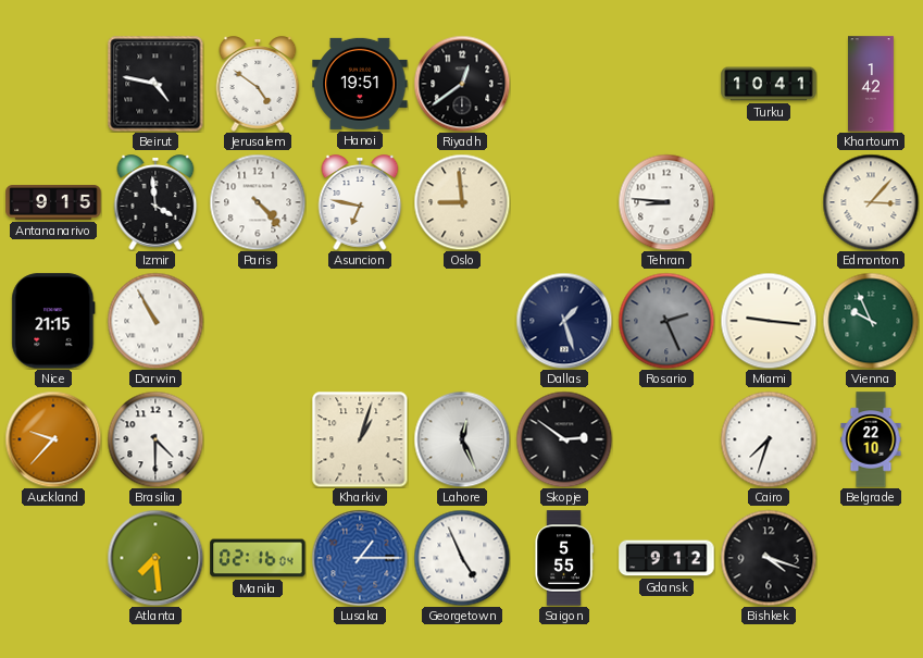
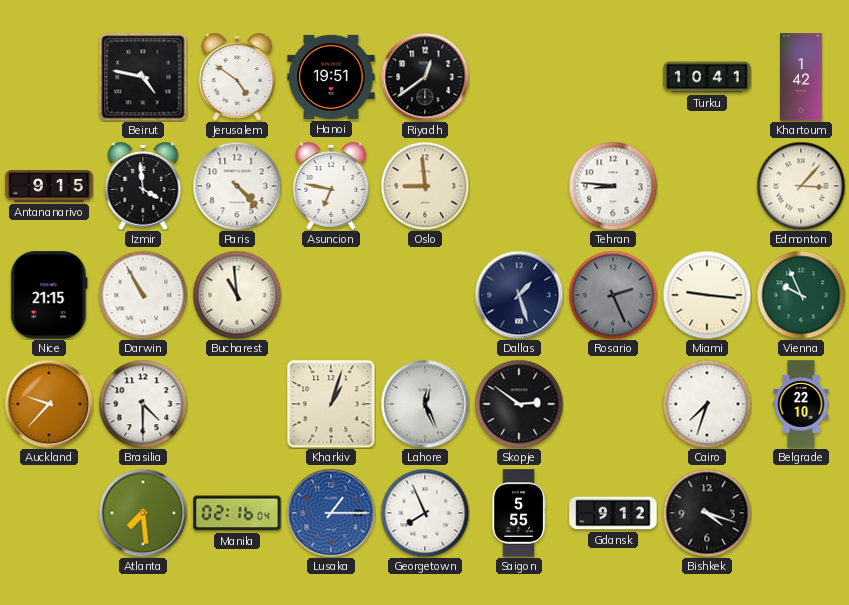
Bucharest: none -> 10:59 (237, 295)
Georgetown: 4:56 -> 7:56 (425, 513)
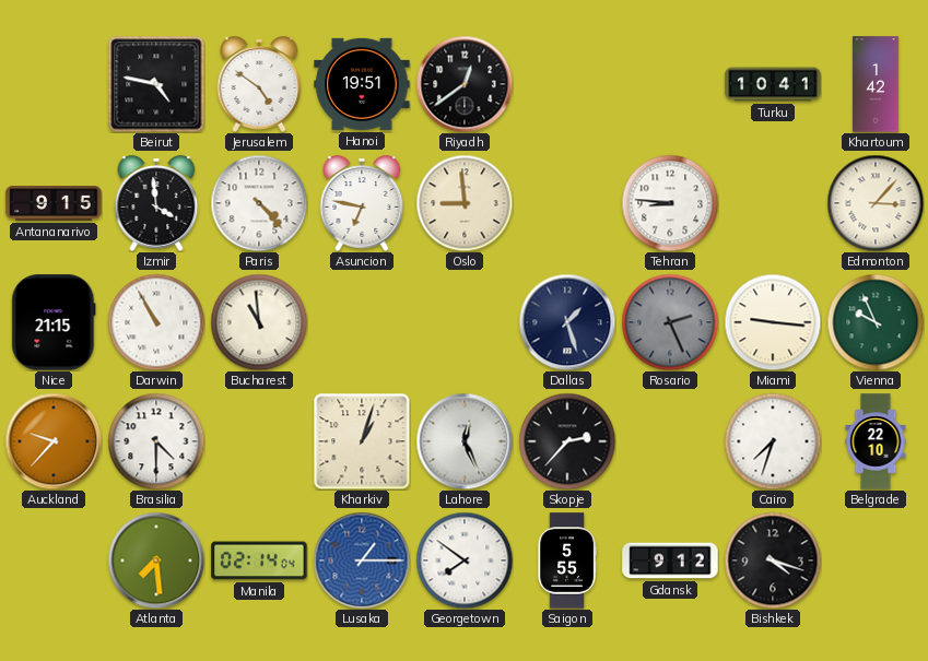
Skopje: 2:51 -> 2:37 (567, 441)
Manila: 02:16 -> 02:14 (259, 560)
Georgetown: 7:56 -> 7:51 (465, 560)
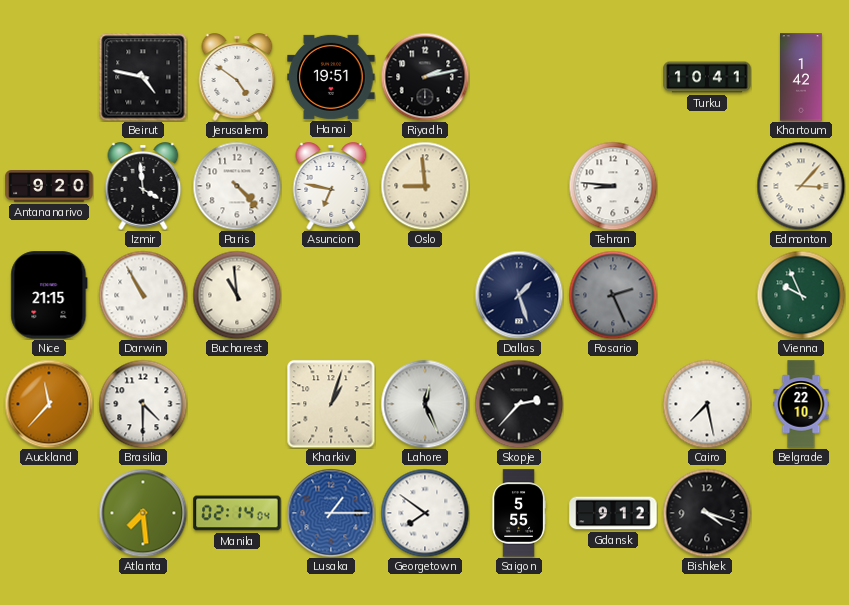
Riyadh: 12:39 -> 2:13 (425, 77)
Antananarivo: 9:15 -> 9:20 (49, 186)
Miami: 9:16 -> none (773, 322)
Auckland: 9:37 -> 11:37 (49, 404)
Cairo: 7:33 -> 7:28 (707, 404)
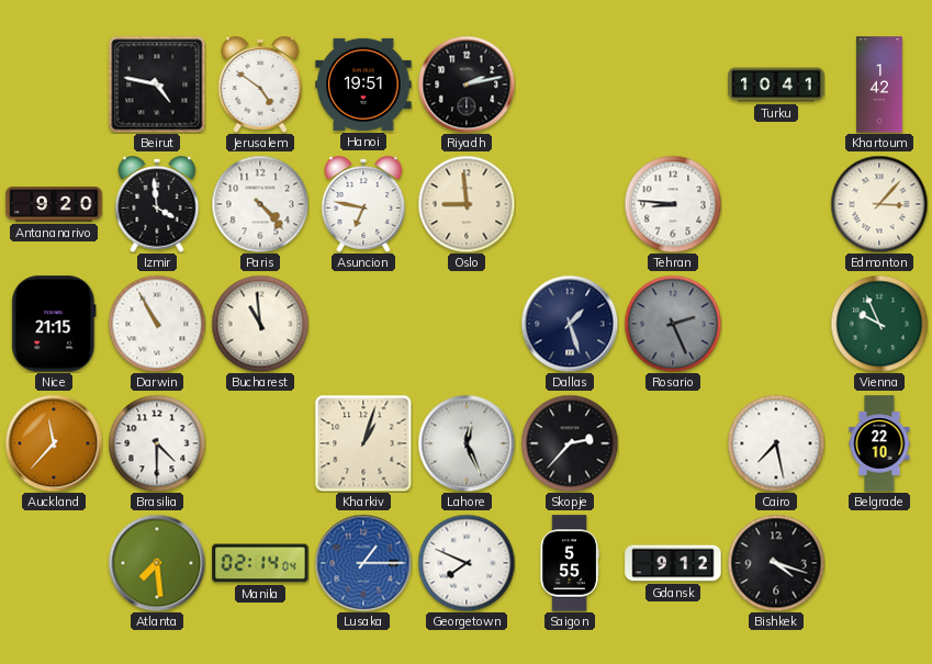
Georgetown: 7:51 -> 7:49 (467, 563)
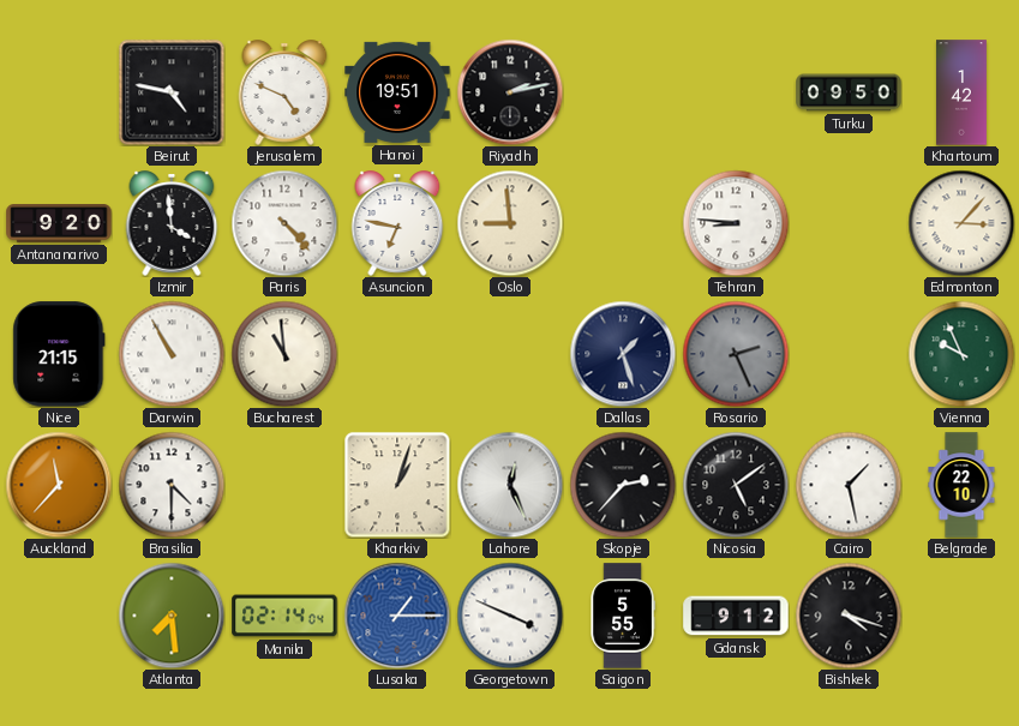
Jerusalem: 4:51 -> 4:49 (284, 92)
Turku: 10:41 -> 09:50 (849, 92)
Nicosia: none -> 5:09 (736, 485)
Cairo: 7:28 -> 1:28 (849, 485)
Georgetown: 7:49 -> 3:49 (510, 616)
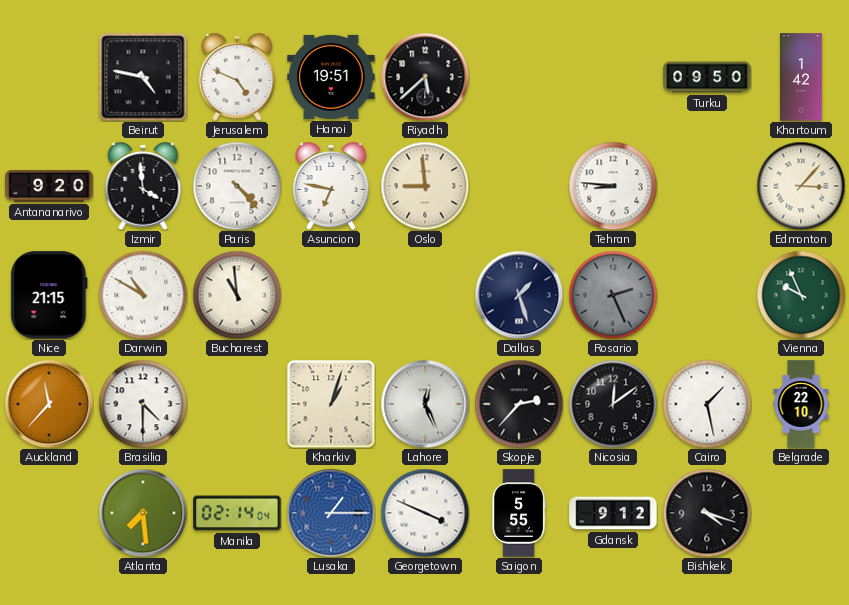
Riyadh: 2:13 -> 5:38 (425, 77)
Darwin: 10:55 -> 10:50 (143, 295)
Nicosia: 5:09 -> 12:09 (613, 404)
